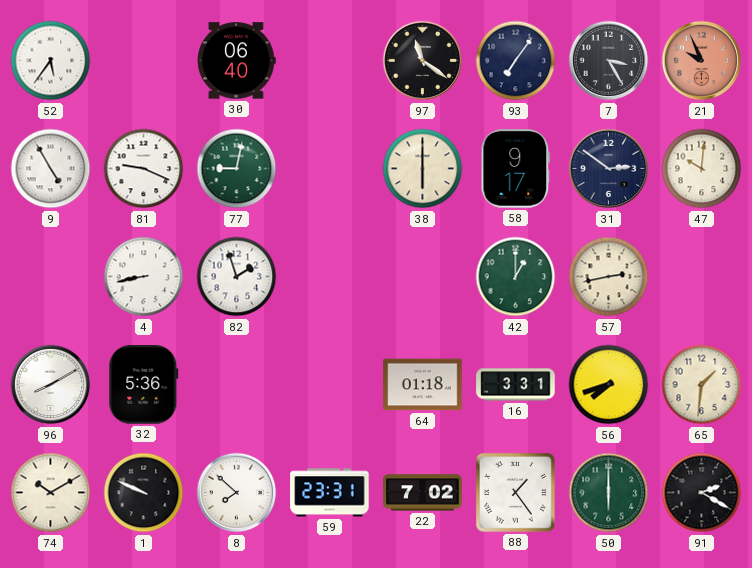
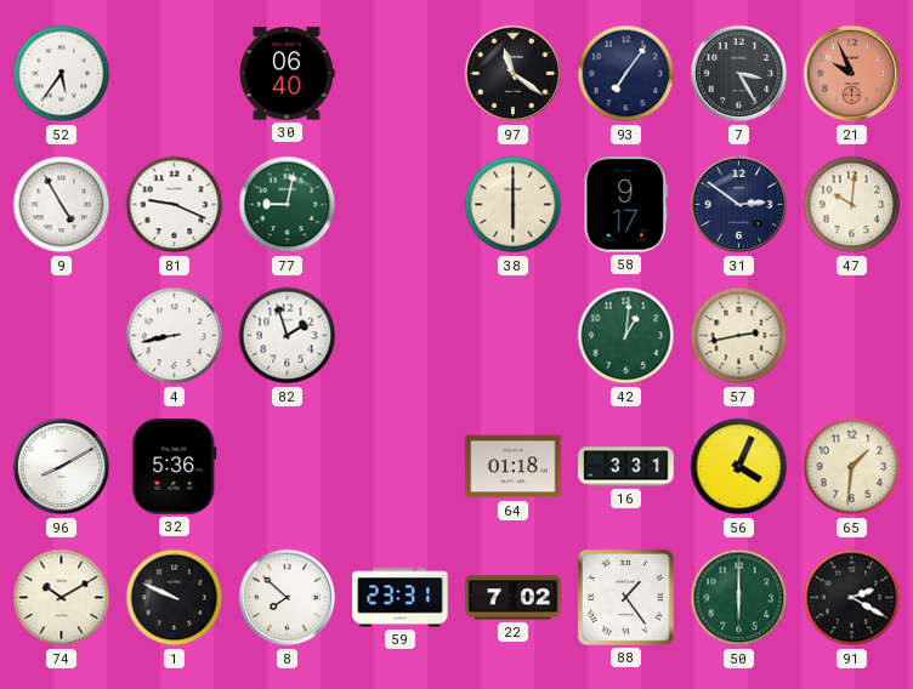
42: 1:00 -> 1:01 (626, 336)
56: 7:42 -> 4:04 (739, 467)
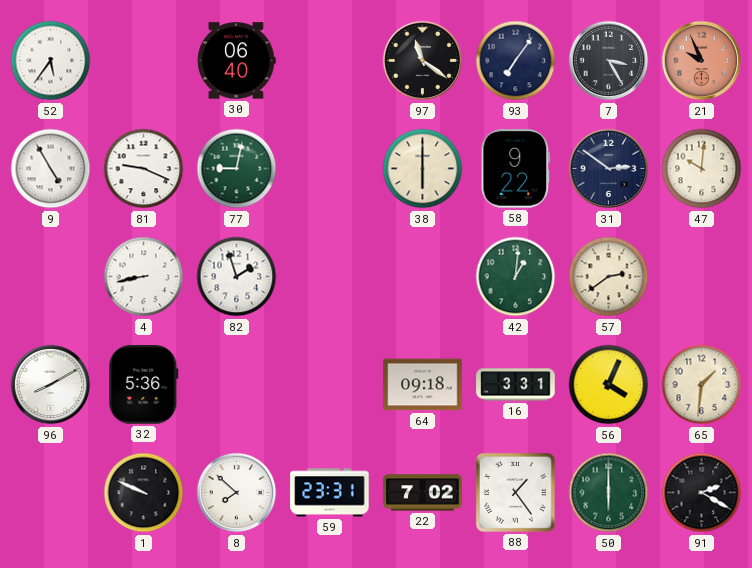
58: 9:17 -> 9:22 (516, 169)
57: 2:43 -> 2:39 (609, 277)
64: 01:18 -> 09:18 (423, 385)
74: 10:10 -> none (62, 598)
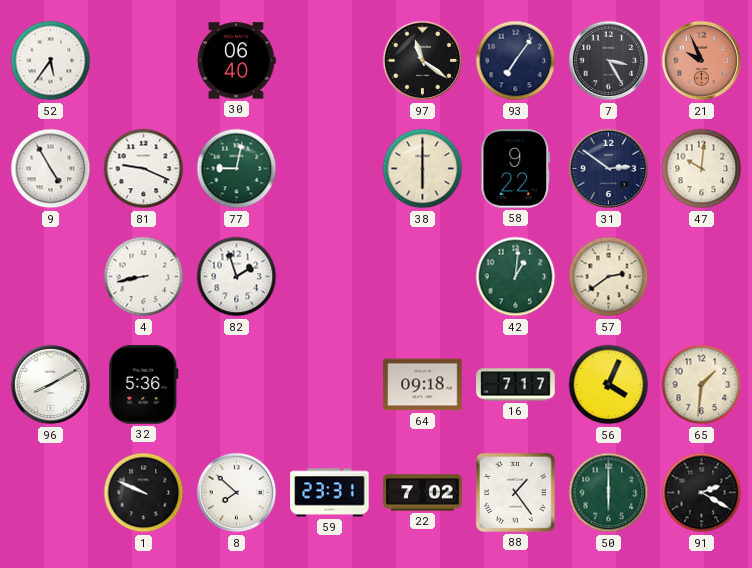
16: 3:31 -> 7:17 (516, 385)
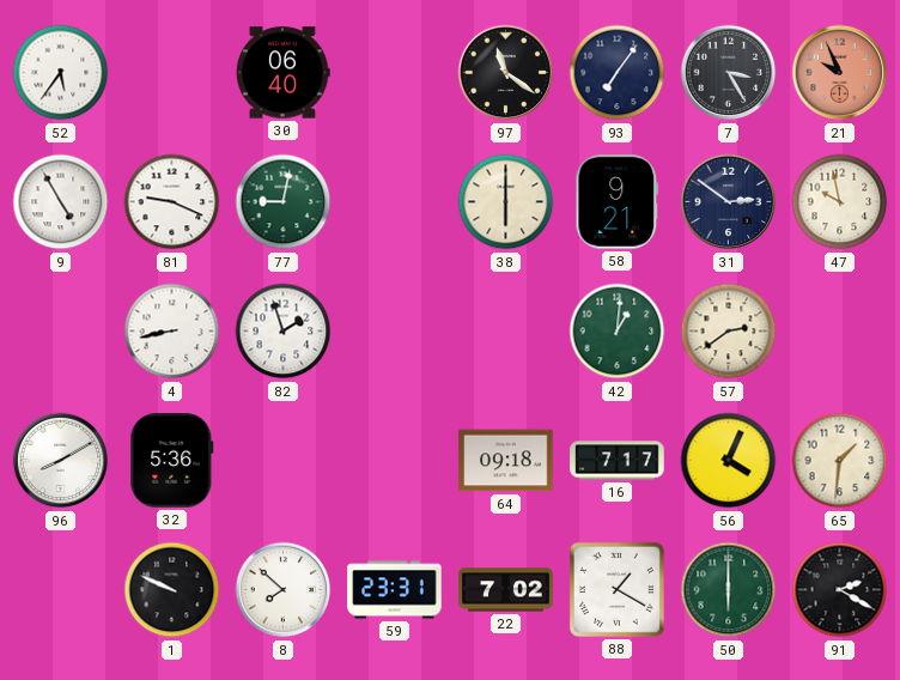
58: 9:22 -> 9:21 (618, 202)
47: 10:01 -> 9:58 (840, 202)
88: 1:24 -> 1:20 (616, 589)
